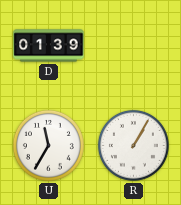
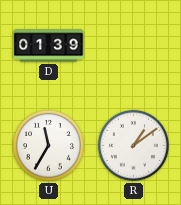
R: 1:05 -> 1:09 (133, 145)
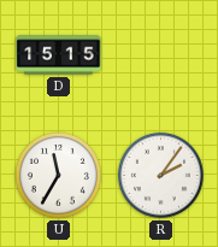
D: 01:39 -> 15:15 (59, 55)
R: 1:09 -> 2:06 (160, 175)
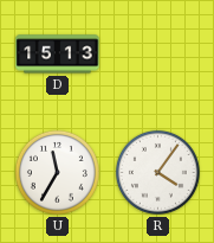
D: 15:15 -> 15:13 (58, 55)
R: 2:06 -> 4:06 (157, 172)
